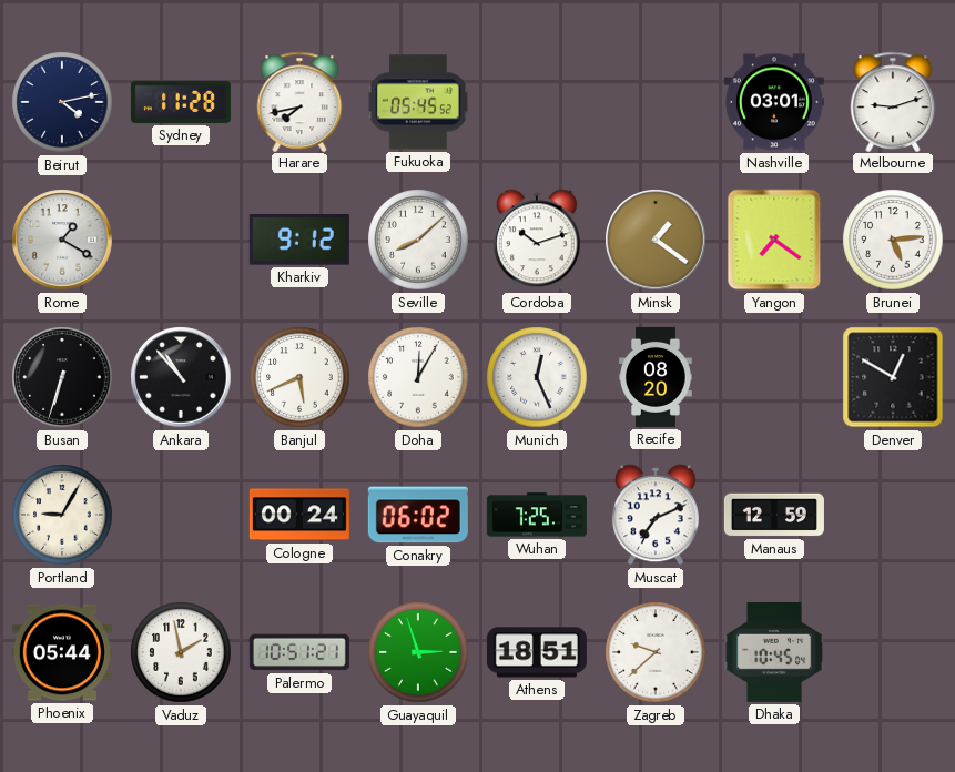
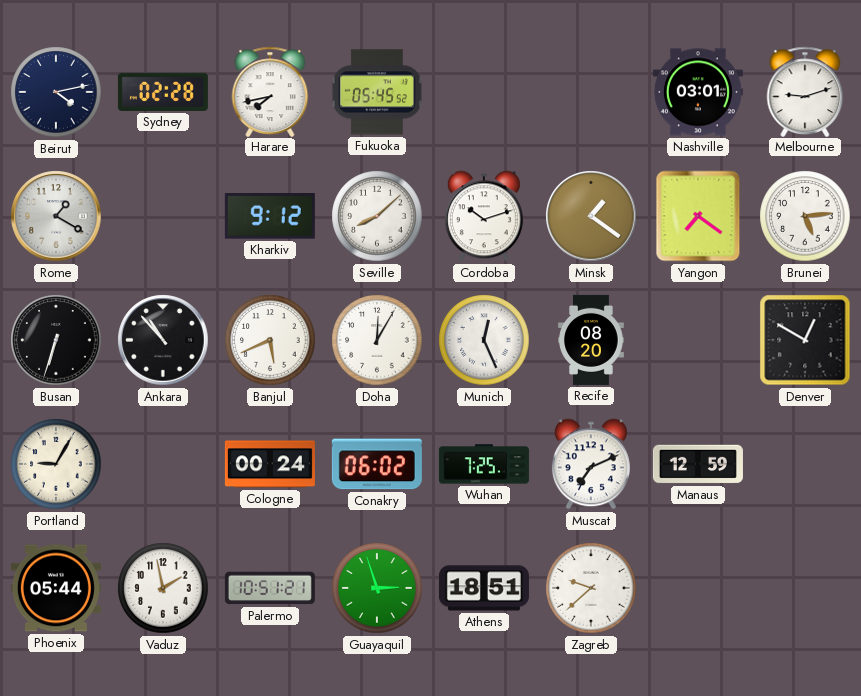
Sydney: 11:28 -> 02:28 (163, 92)
Dhaka: 10:45 -> none (774, 653)
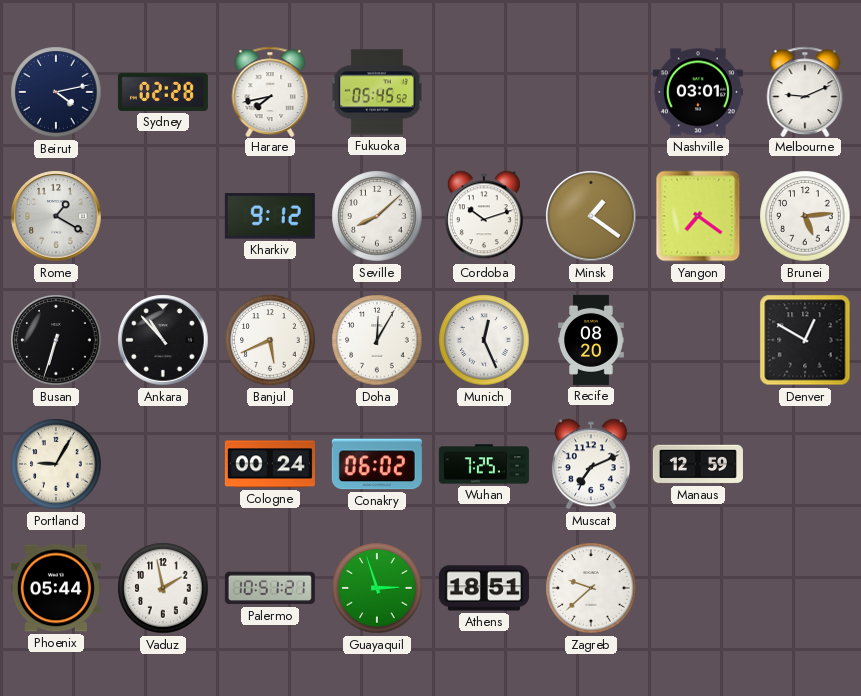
Melbourne: 9:12 -> 9:11 (805, 91)
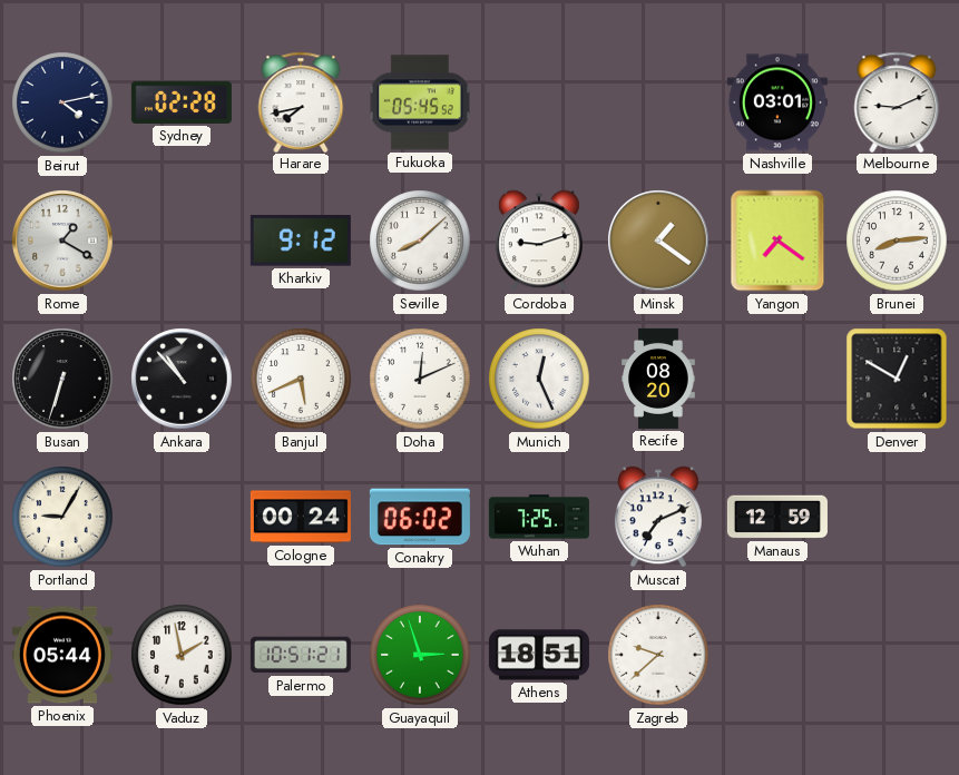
Cordoba: 10:12 -> 9:12 (539, 241)
Brunei: 5:14 -> 8:14 (897, 241)
Doha: 12:05 -> 12:11 (420, 379)
